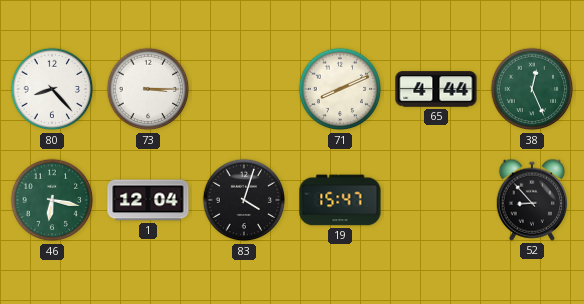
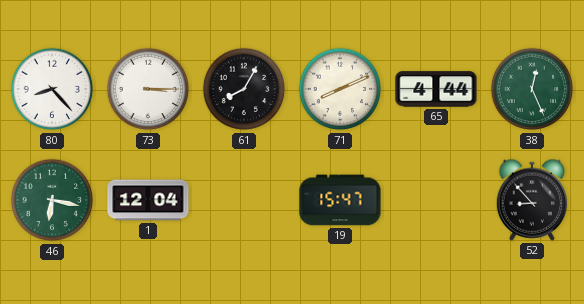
61: none -> 8:05 (244, 89)
83: 4:03 -> none (244, 200)
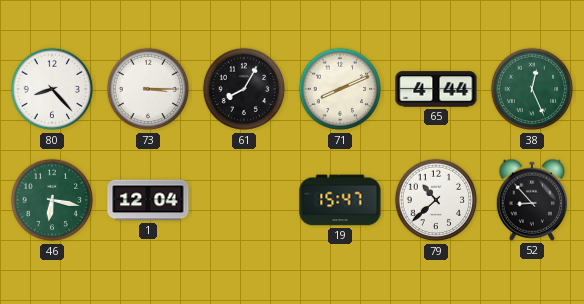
79: none -> 10:38 (436, 200)
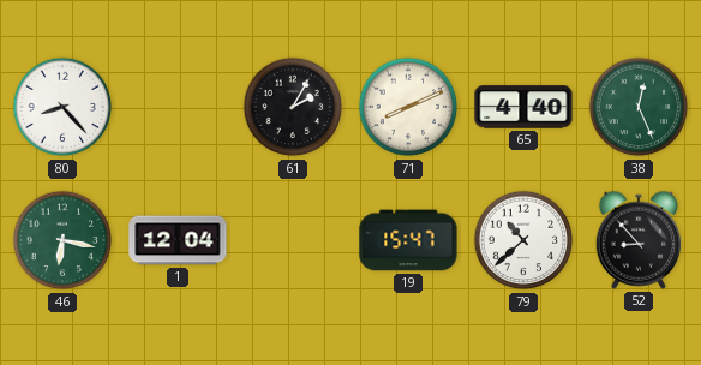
73: 3:15 -> none (148, 89)
61: 8:05 -> 2:05 (293, 107)
65: 4:44 -> 4:40 (523, 107)
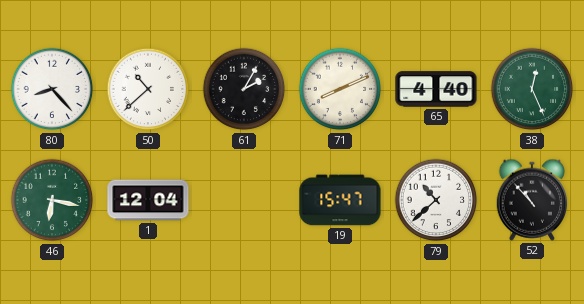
50: none -> 10:38 (148, 89)
52: 8:53 -> 10:53 (532, 200)
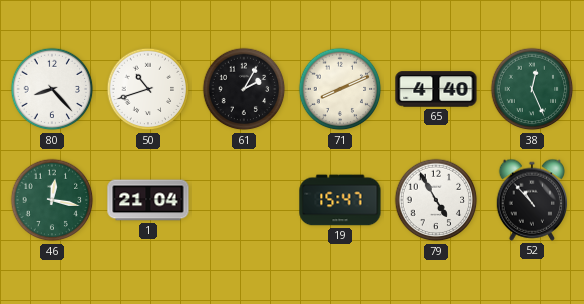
50: 10:38 -> 10:42 (148, 89)
46: 6:17 -> 12:17 (52, 200)
1: 12:04 -> 21:04 (148, 200)
79: 10:38 -> 4:55 (436, 200)
